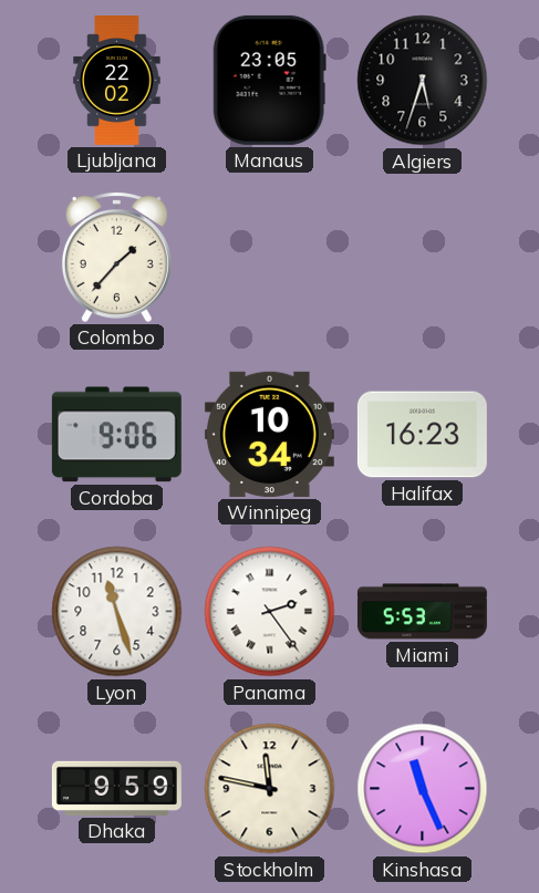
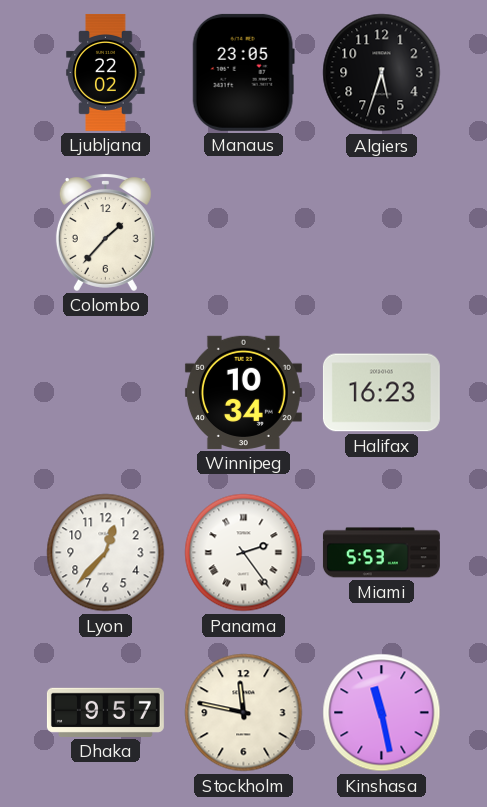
Cordoba: 9:06 -> none (116, 435)
Lyon: 11:27 -> 12:37 (106, 553)
Dhaka: 9:59 -> 9:57 (105, 712)
Kinshasa: 11:26 -> 11:28 (382, 713)
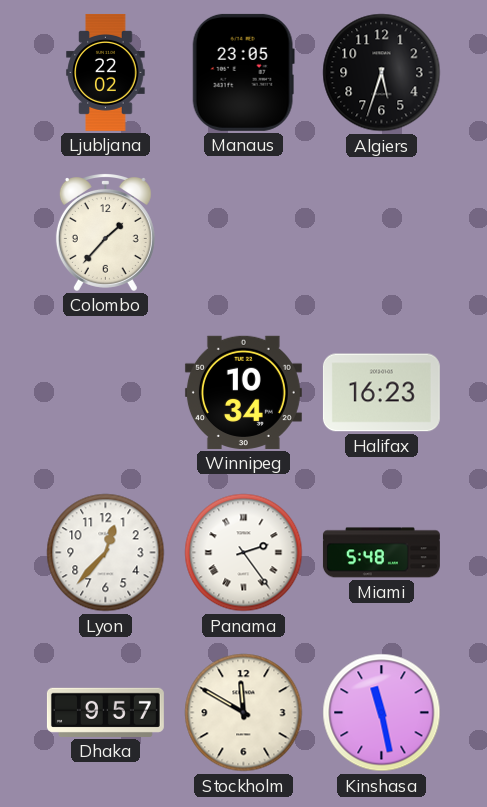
Miami: 5:53 -> 5:48 (381, 553)
Stockholm: 11:47 -> 11:50 (244, 713)
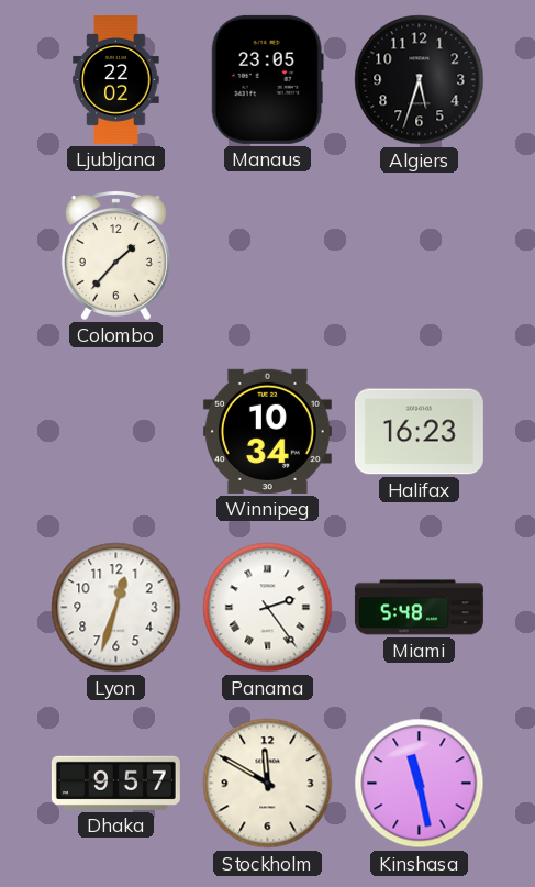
Lyon: 12:37 -> 12:33 (116, 608)
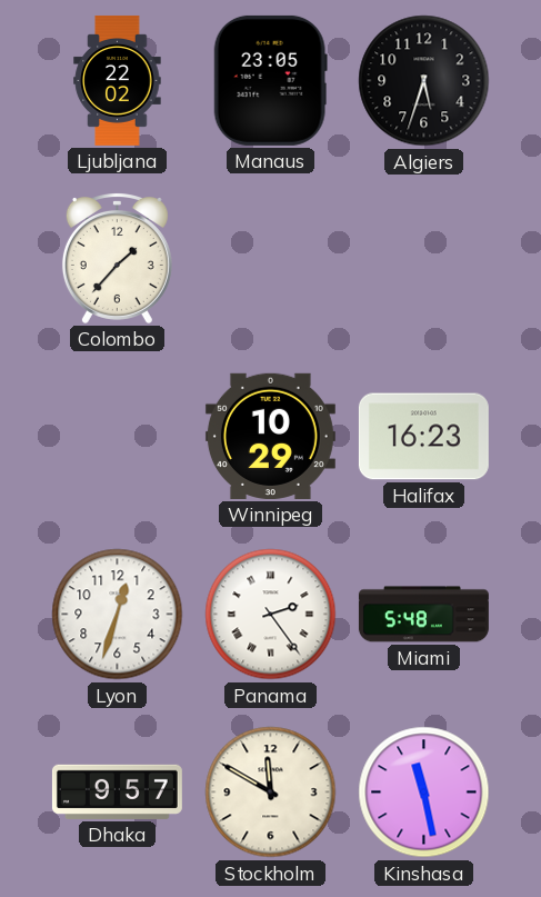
Winnipeg: 10:34 -> 10:29 (270, 436)
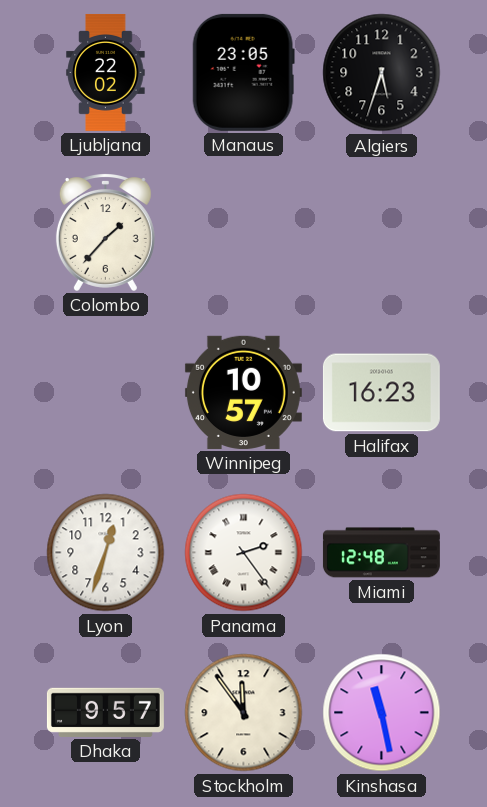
Winnipeg: 10:29 -> 10:57 (243, 392)
Miami: 5:48 -> 12:48 (381, 553)
Stockholm: 11:50 -> 11:54 (244, 713)
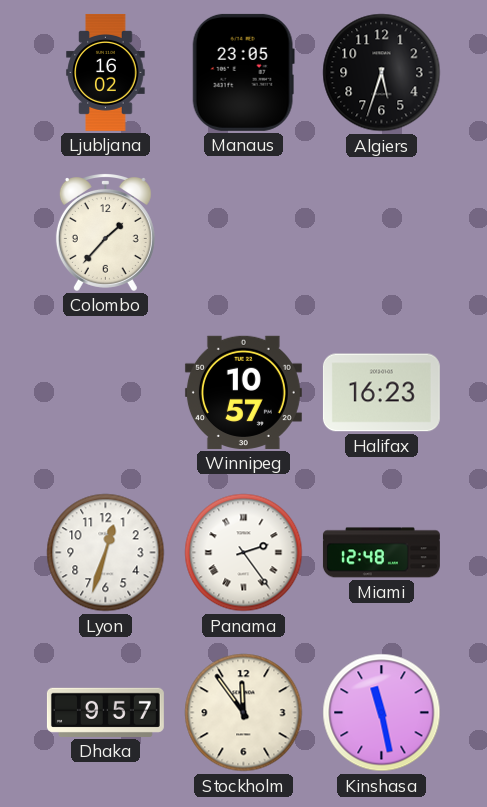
Ljubljana: 22:02 -> 16:02 (106, 72)
